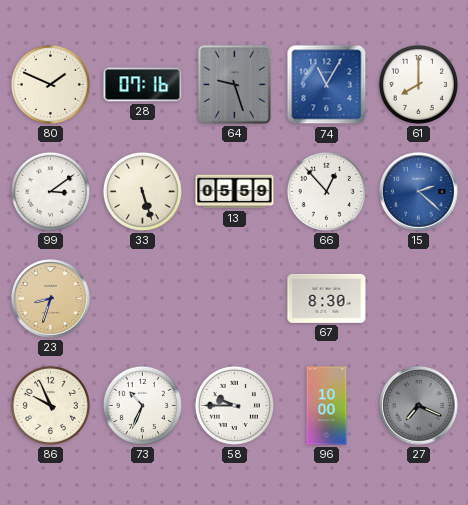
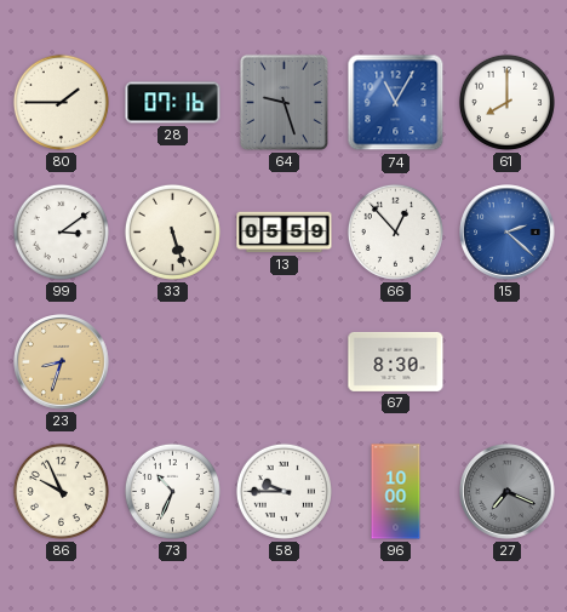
80: 1:49 -> 1:45 (61, 102)
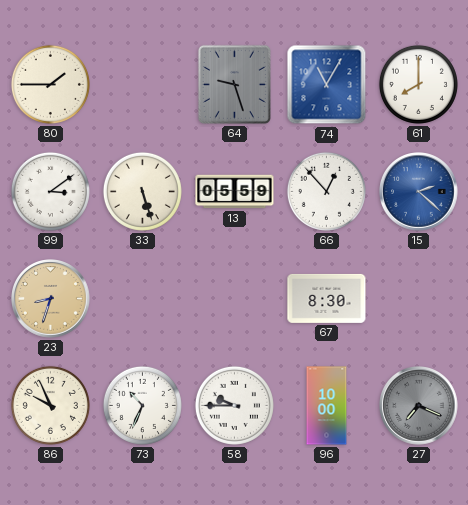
28: 07:16 -> none (173, 103)
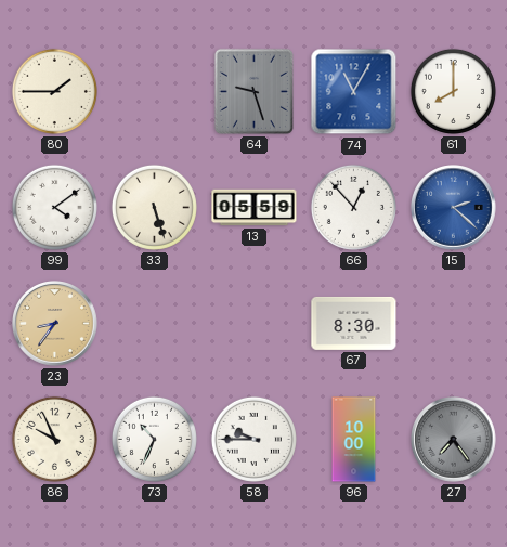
99: 3:09 -> 4:09 (54, 207)
23: 8:33 -> 8:36 (55, 324)
27: 7:19 -> 7:24 (454, 440)
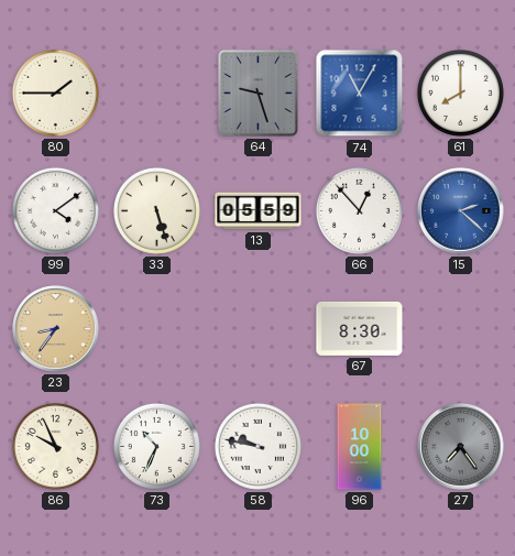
58: 9:45 -> 9:47 (257, 446)
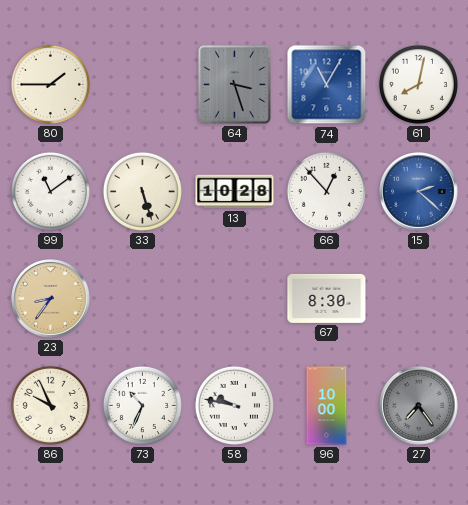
64: 9:27 -> 3:27 (234, 84)
61: 8:00 -> 8:02 (418, 84)
99: 4:09 -> 11:09 (50, 191)
13: 05:59 -> 10:28 (235, 192)
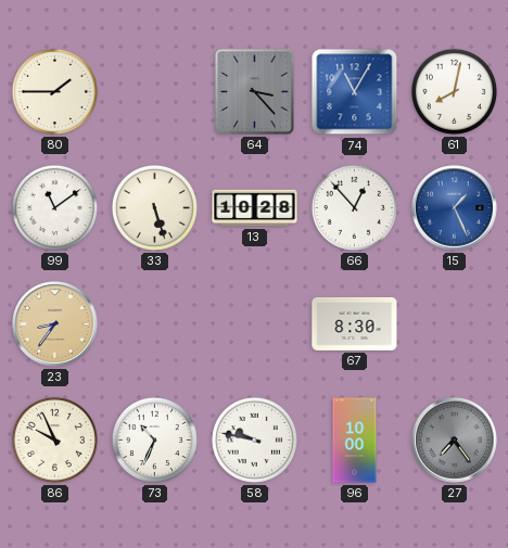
64: 3:27 -> 3:23 (254, 91)
15: 2:22 -> 1:26 (455, 208)
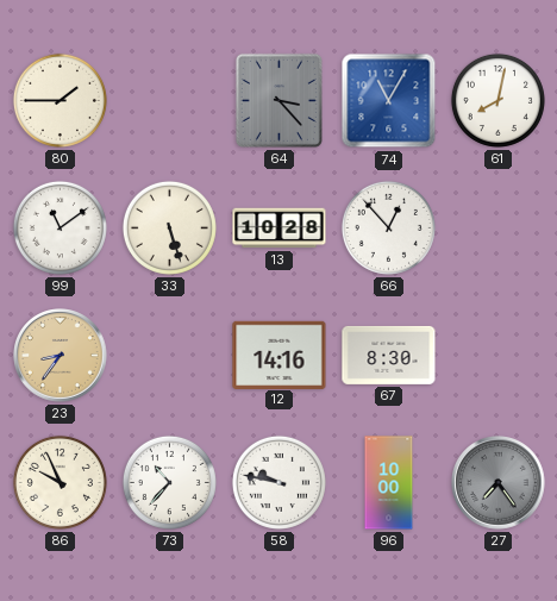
15: 1:26 -> none (455, 208)
12: none -> 14:16 (280, 355)
73: 10:34 -> 10:37 (169, 482)
